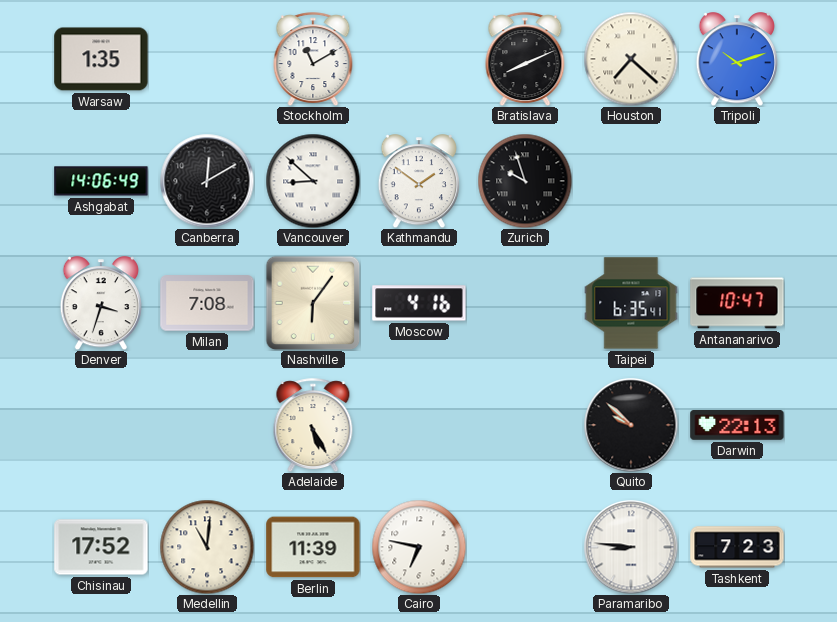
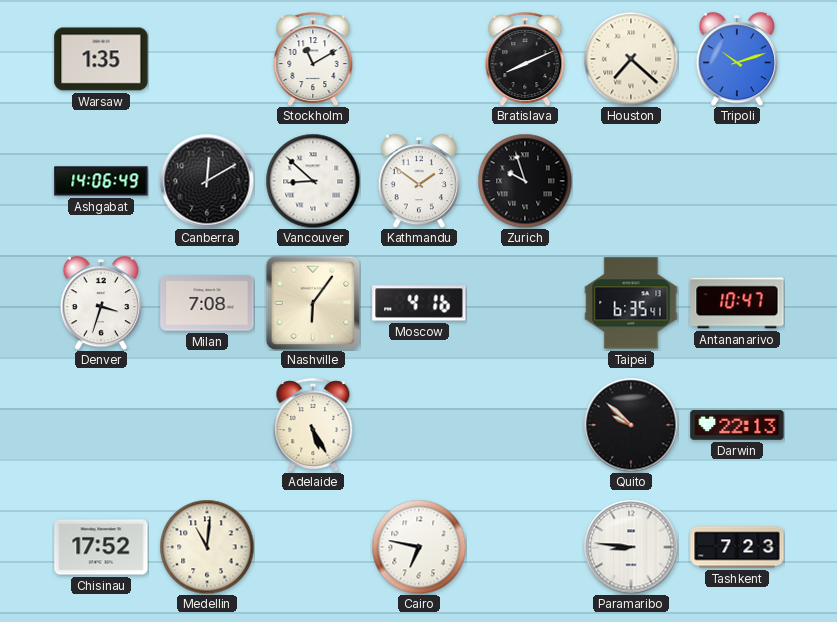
Berlin: 11:39 -> none (313, 547)
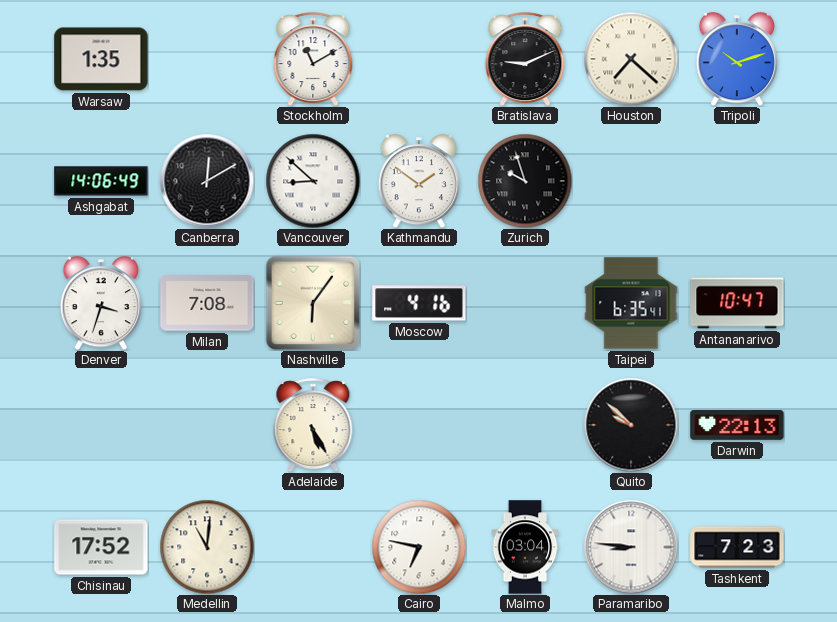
Bratislava: 8:11 -> 9:11 (525, 59)
Malmo: none -> 03:04 (525, 547)
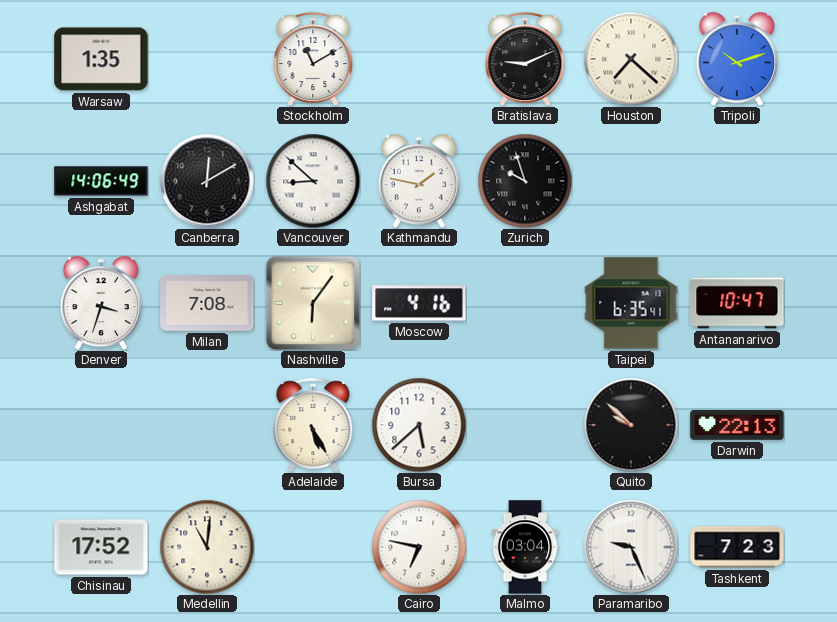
Kathmandu: 1:51 -> 1:47 (419, 181)
Bursa: none -> 5:38 (419, 425)
Paramaribo: 8:46 -> 9:26 (631, 547)
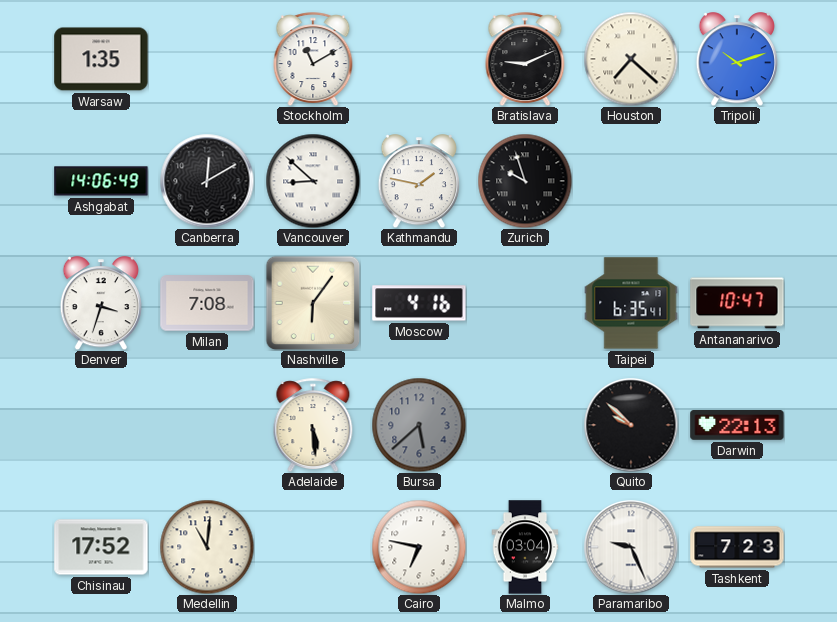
Adelaide: 5:25 -> 5:29 (313, 425)
Bursa dial: white -> grey (419, 425)
